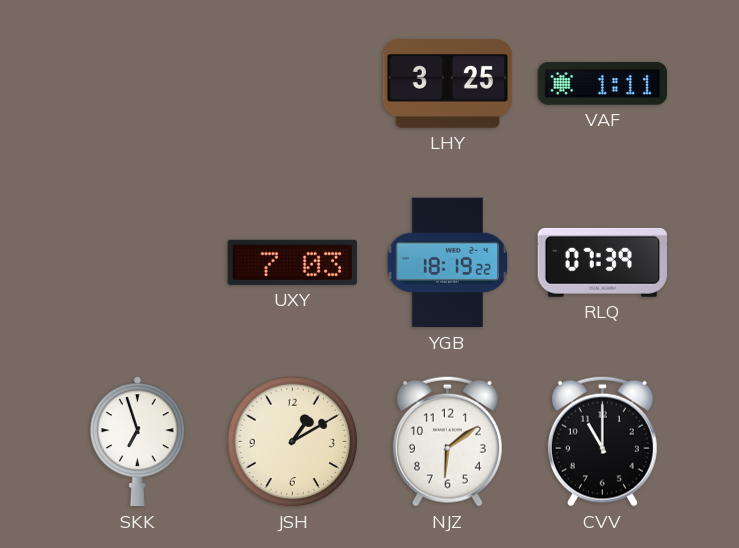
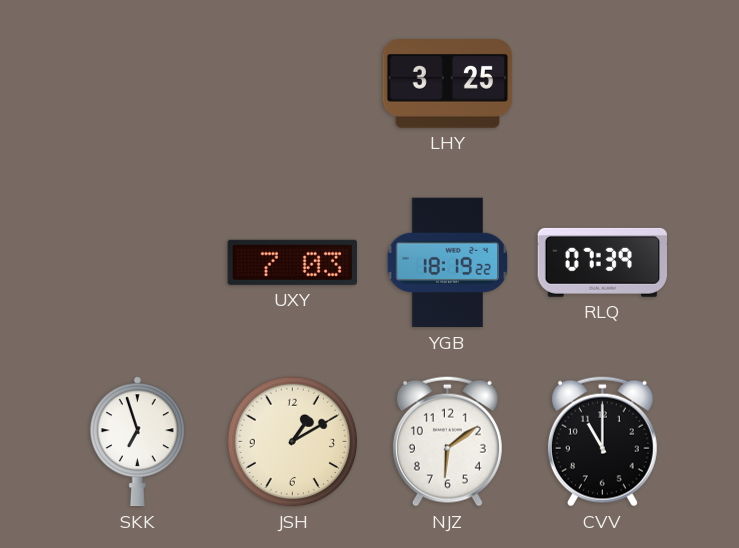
VAF: 1:11 -> none (603, 84)
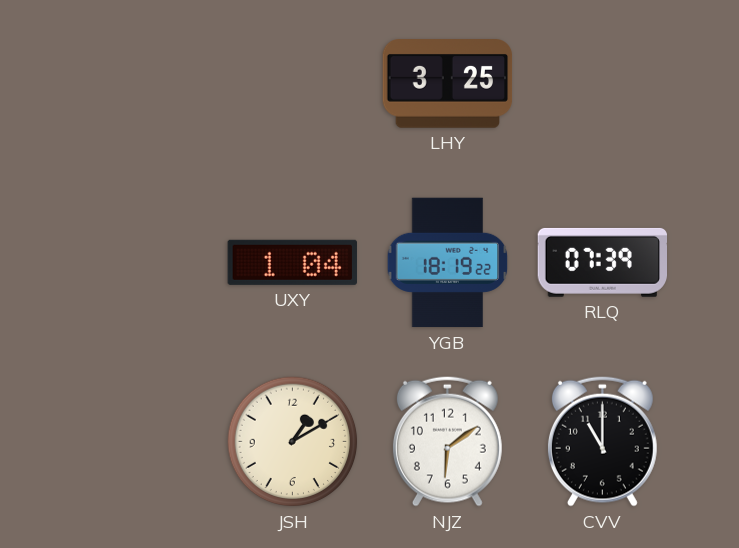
UXY: 7:03 -> 1:04 (292, 262)
SKK: 6:57 -> none (137, 442)
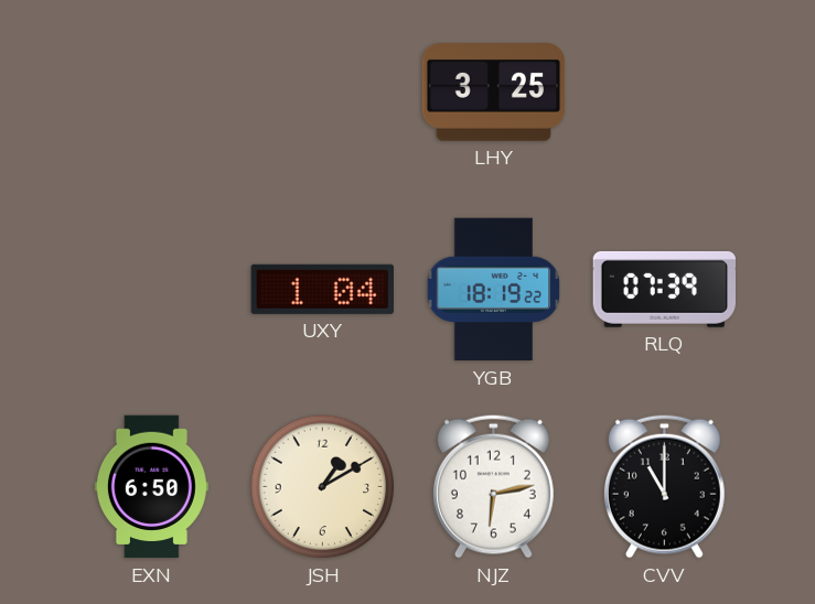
EXN: none -> 6:50 (151, 487)
NJZ: 6:09 -> 6:13 (493, 486)
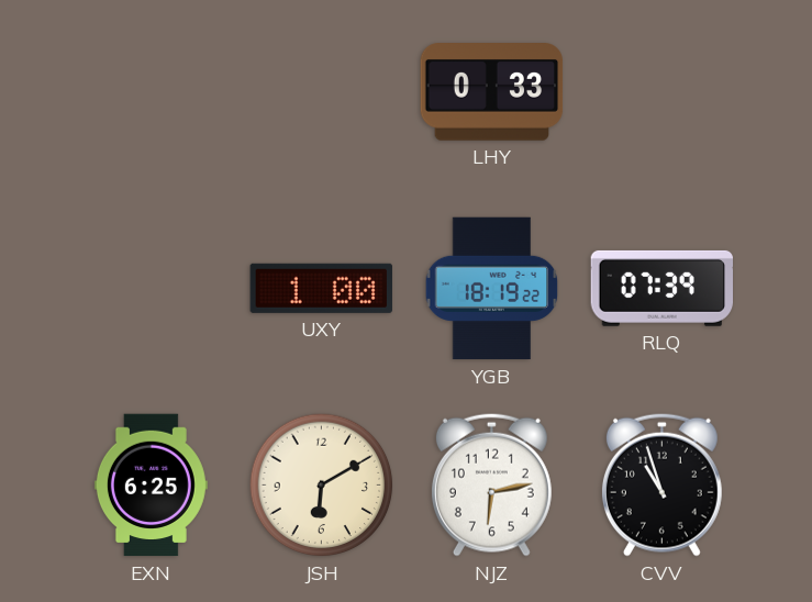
LHY: 3:25 -> 0:33 (492, 92)
UXY: 1:04 -> 1:00 (321, 288)
EXN: 6:50 -> 6:25 (151, 486)
JSH: 1:10 -> 6:10 (322, 486)
CVV: 11:00 -> 10:57 (661, 484)
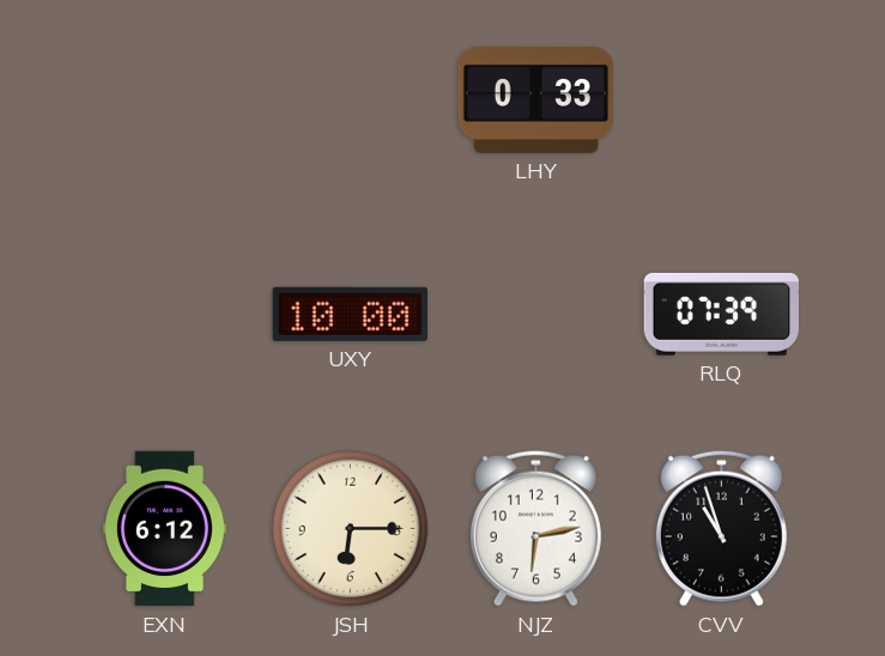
UXY: 1:00 -> 10:00 (350, 314)
YGB: 18:19 -> none (492, 289)
EXN: 6:25 -> 6:12 (164, 529)
JSH: 6:10 -> 6:15 (351, 529)
